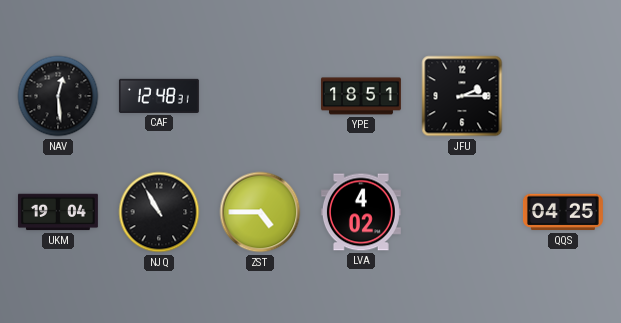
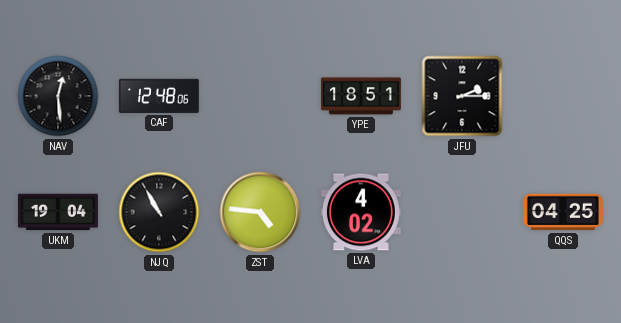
CAF: 12:48:31 -> 12:48:06 (159, 96)
ZST: 4:45 -> 4:46 (260, 212)
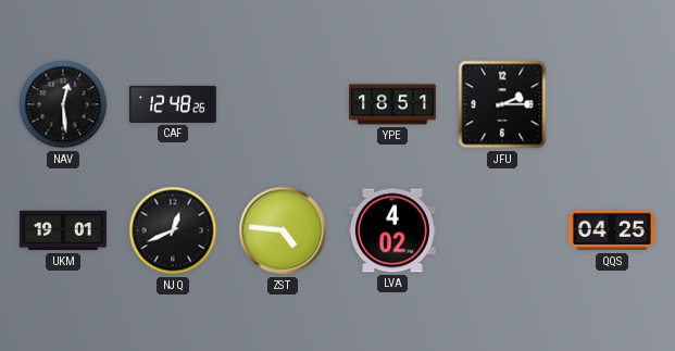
CAF: 12:48:06 -> 12:48:26 (173, 104)
UKM: 19:04 -> 19:01 (63, 230)
NJQ: 10:55 -> 12:41 (173, 230)
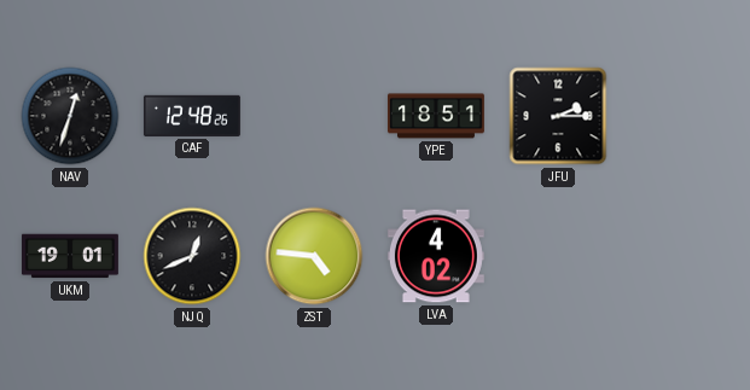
NAV: 12:29 -> 12:33 (70, 116)
QQS: 04:25 -> none (612, 230)
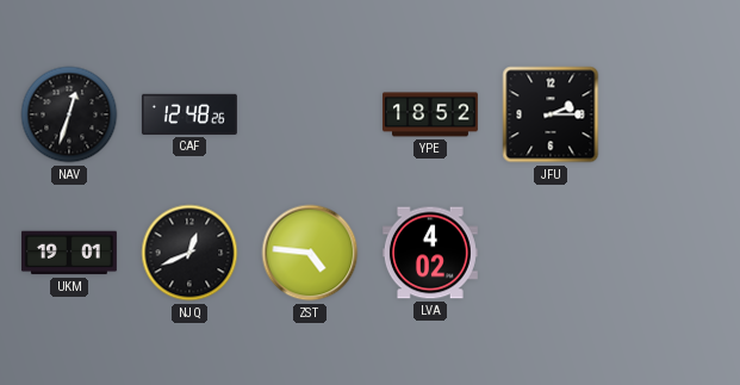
YPE: 18:51 -> 18:52 (430, 114)
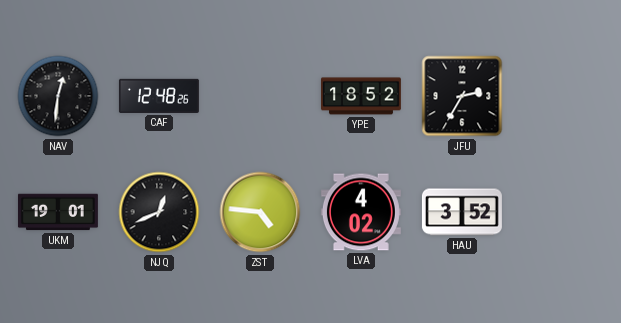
NAV: 12:33 -> 12:31 (58, 96)
JFU: 2:15 -> 2:35 (462, 96)
HAU: none -> 3:52 (462, 212)
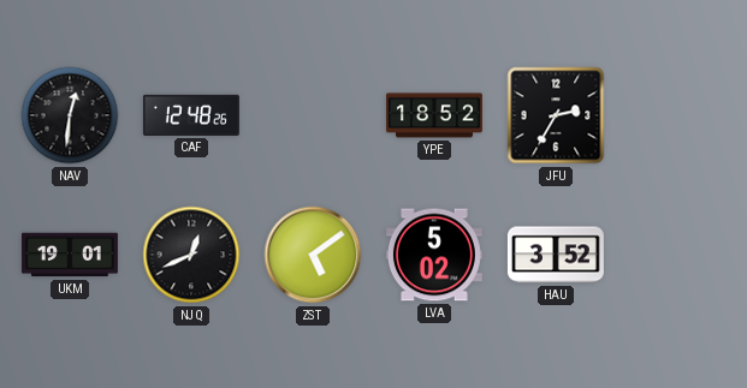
ZST: 4:46 -> 5:09 (313, 255)
LVA: 4:02 -> 5:02 (434, 255)
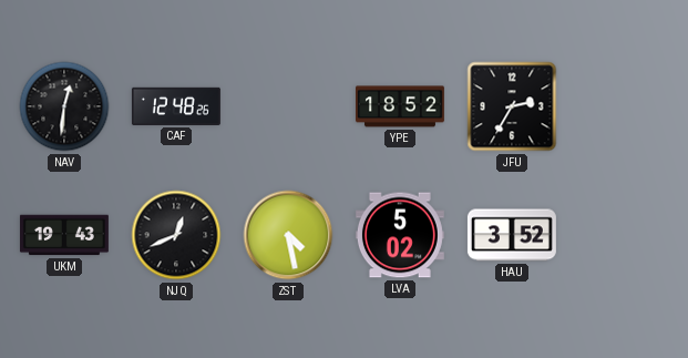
UKM: 19:01 -> 19:43 (64, 235)
ZST: 5:09 -> 4:28 (288, 235)
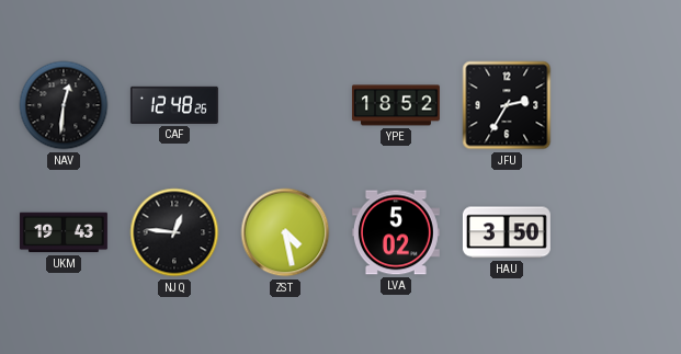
NJQ: 12:41 -> 12:46 (174, 232)
HAU: 3:52 -> 3:50 (507, 232)
